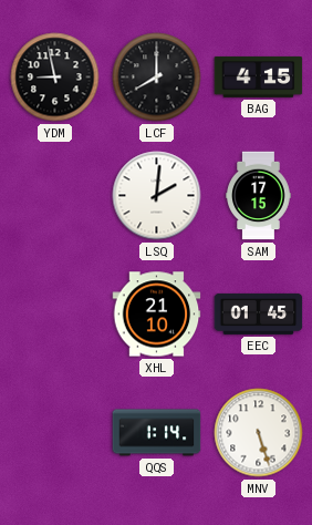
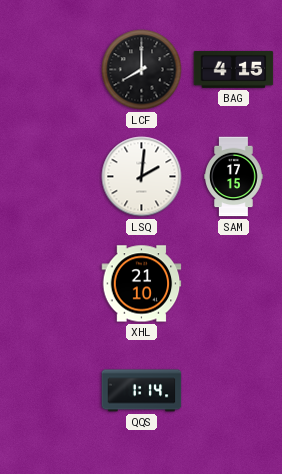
YDM: 8:58 -> none (55, 78)
EEC: 01:45 -> none (259, 313)
MNV: 5:27 -> none (259, 433)
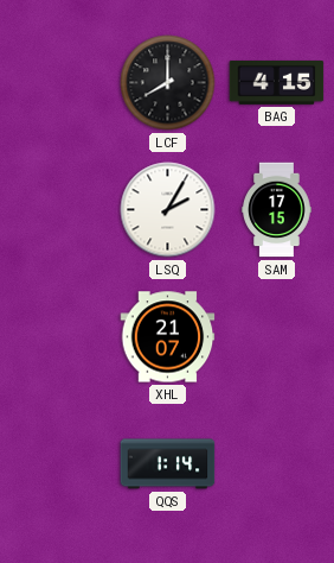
LSQ: 2:01 -> 2:05 (168, 210)
XHL: 21:10 -> 21:07 (168, 337)
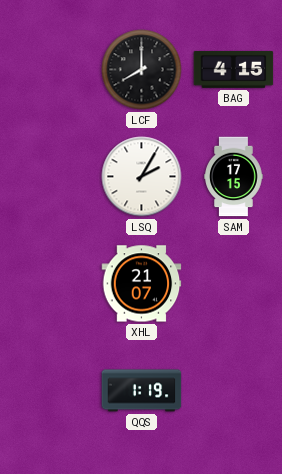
QQS: 1:14 -> 1:19 (142, 391)
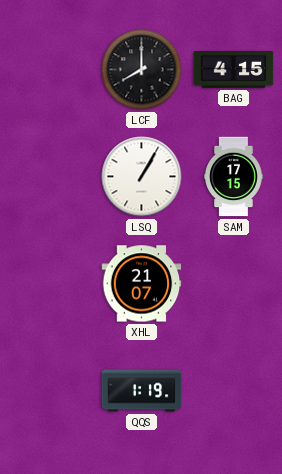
LSQ: 2:05 -> 1:05 (142, 177)
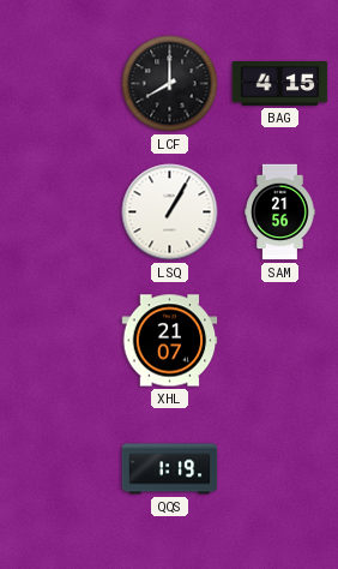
SAM: 17:15 -> 21:56 (280, 212)
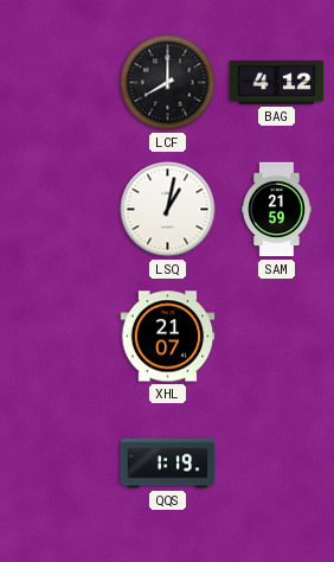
BAG: 4:15 -> 4:12 (277, 82)
LSQ: 1:05 -> 1:02 (168, 210)
SAM: 21:56 -> 21:59 (277, 210)
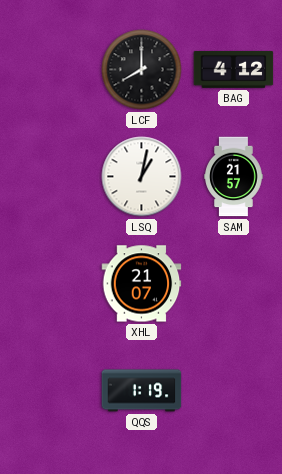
SAM: 21:59 -> 21:57 (234, 177)
